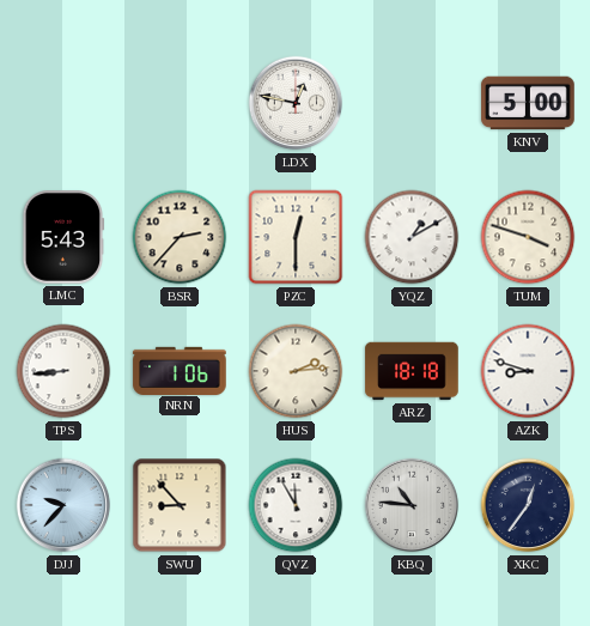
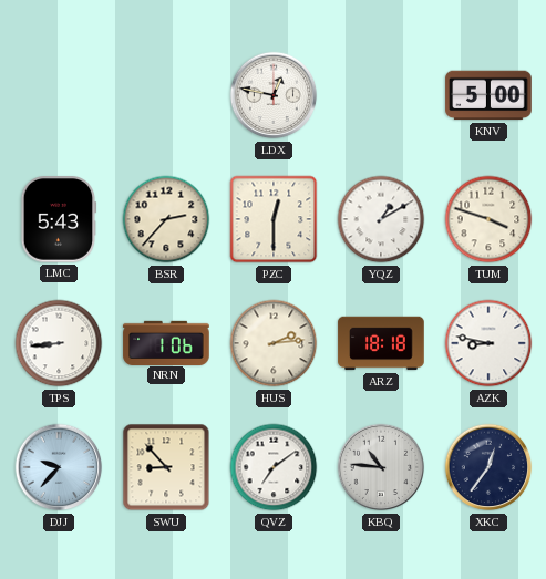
AZK: 8:48 -> 8:47 (488, 343)
QVZ: 11:55 -> 7:09 (274, 467)
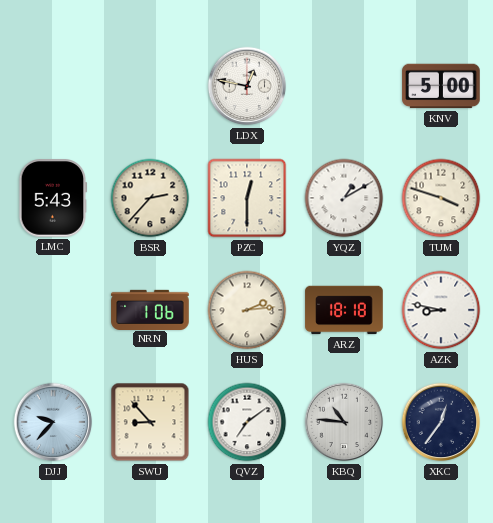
TPS: 8:44 -> none (59, 343)
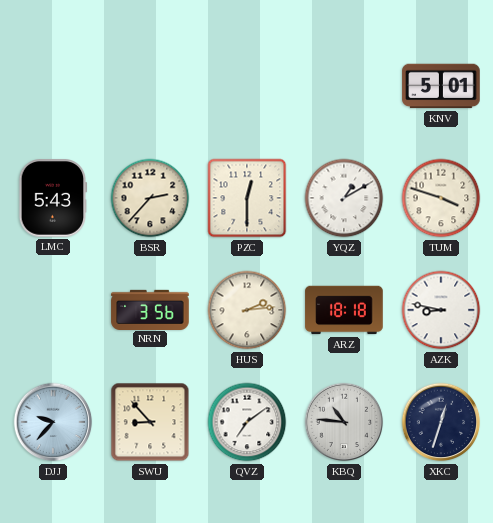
LDX: 12:47 -> none (247, 86)
KNV: 5:00 -> 5:01 (441, 86)
NRN: 1:06 -> 3:56 (150, 309)
XKC: 12:36 -> 12:33 (441, 422)
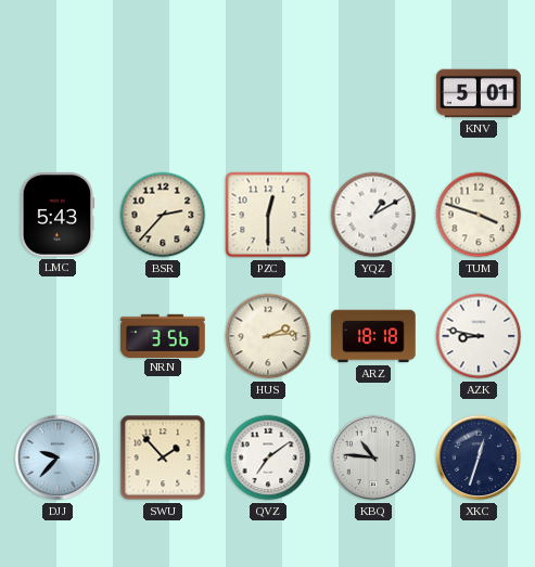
SWU: 8:53 -> 1:53 (163, 458)
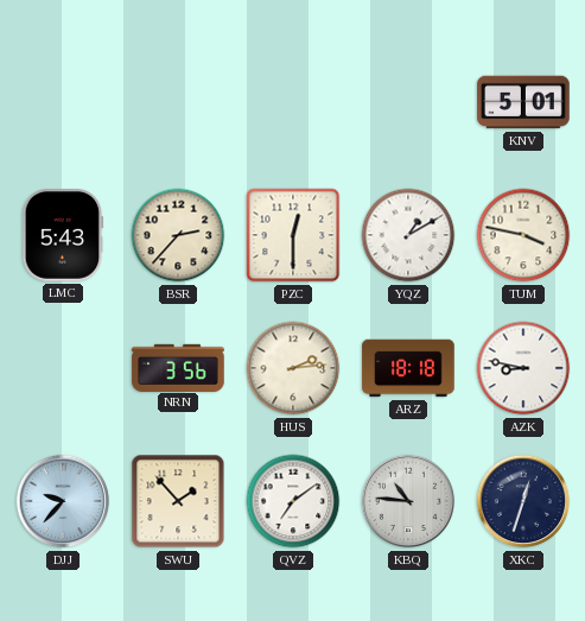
TUM: 3:48 -> 3:47 (523, 235)
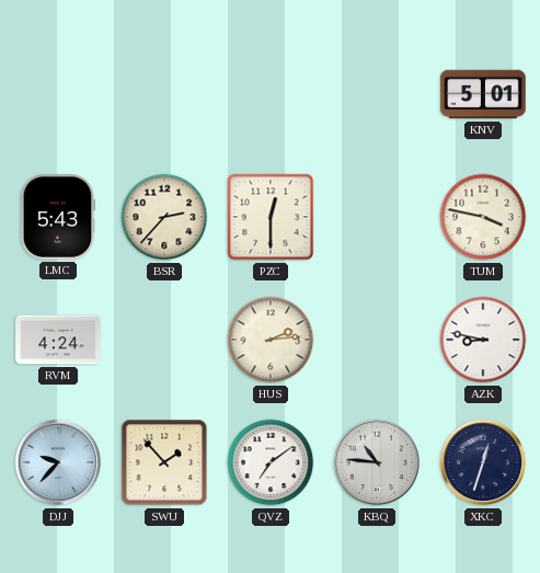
YQZ: 1:10 -> none (408, 235)
RVM: none -> 4:24 (58, 340)
NRN: 3:56 -> none (178, 367)
ARZ: 18:18 -> none (408, 368)
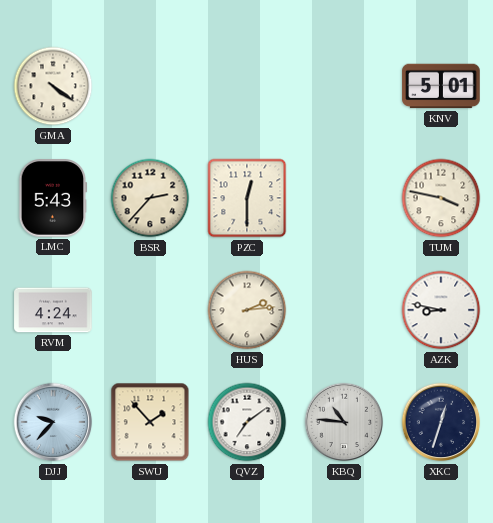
GMA: none -> 4:21 (53, 86)
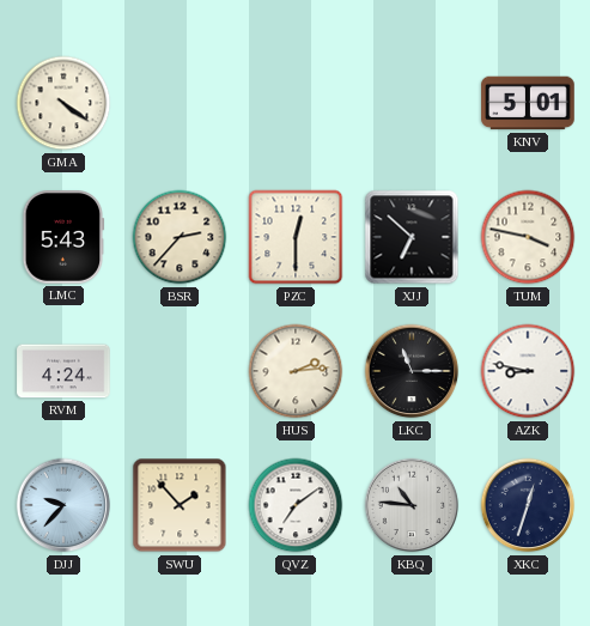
XJJ: none -> 6:52 (412, 237)
LKC: none -> 11:15 (412, 371)
